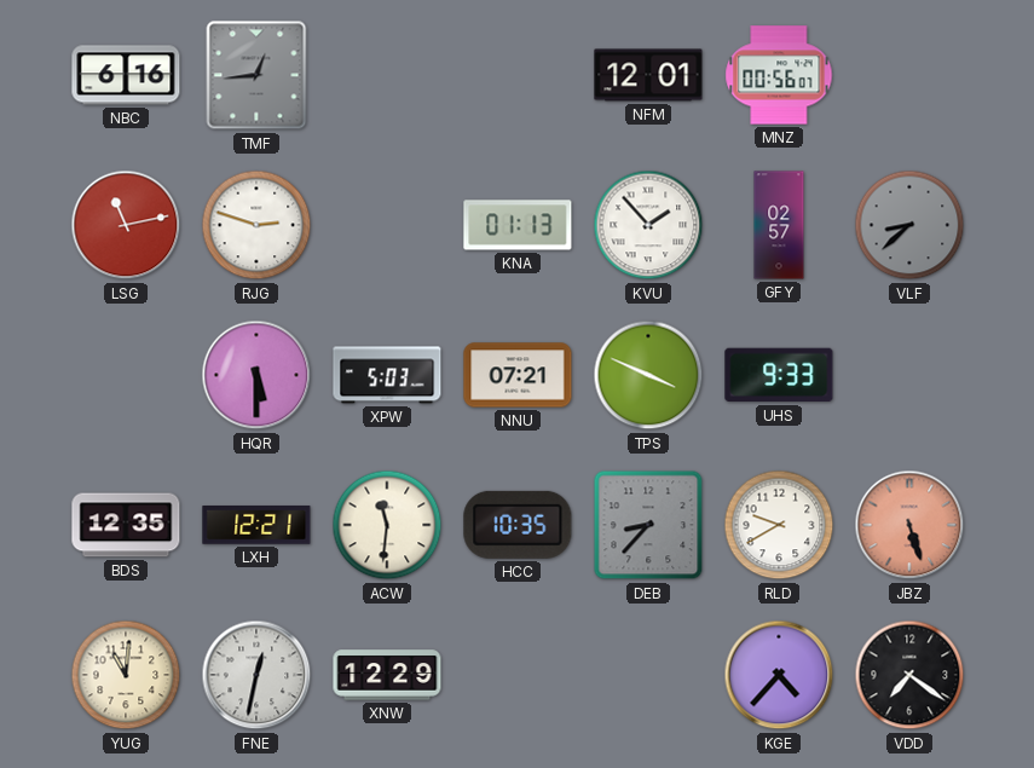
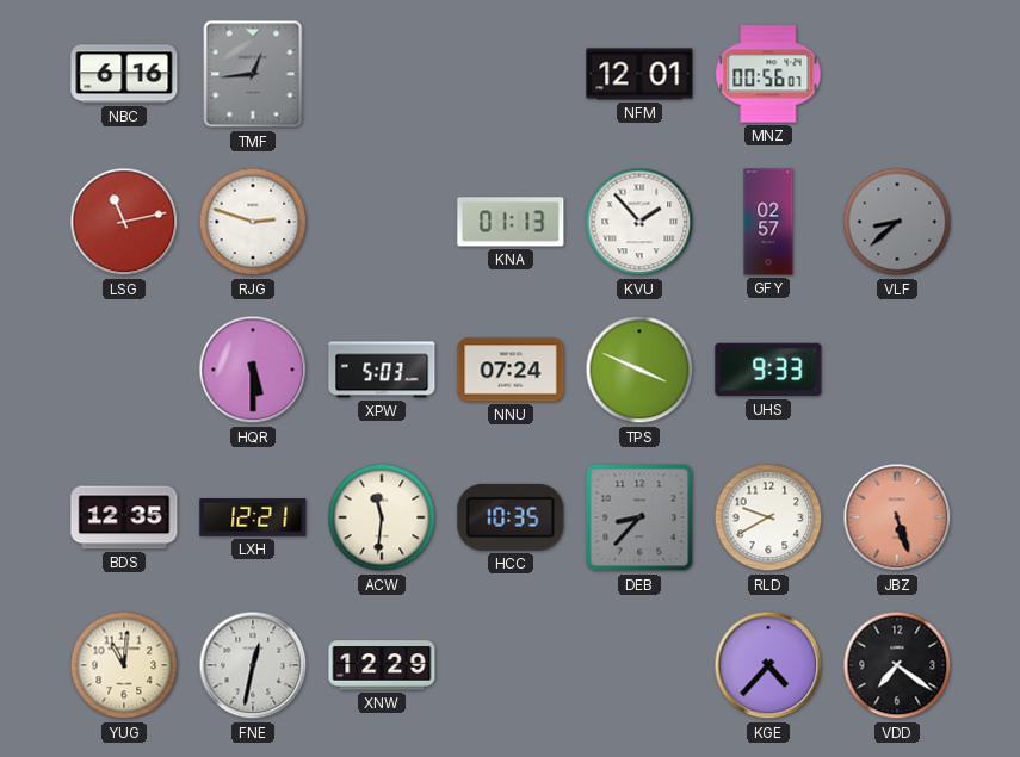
NNU: 07:21 -> 07:24 (511, 370)
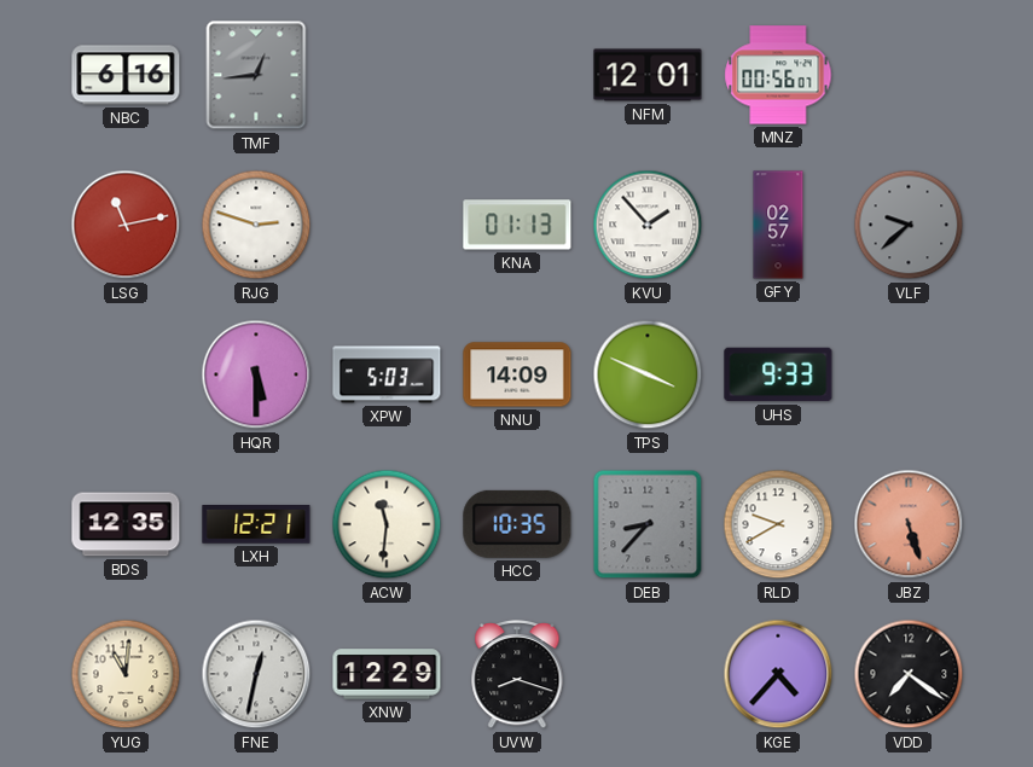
VLF: 8:38 -> 9:38 (909, 225)
NNU: 07:24 -> 14:09 (517, 374)
UVW: none -> 8:18 (517, 674)
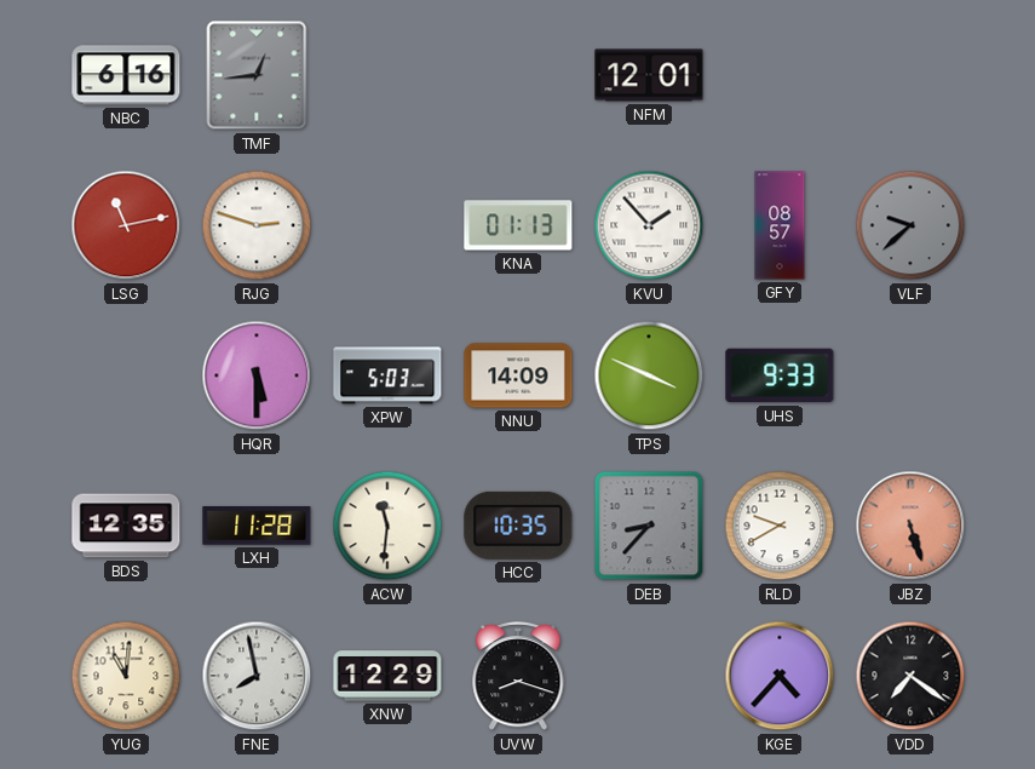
MNZ: 00:56 -> none (778, 75)
GFY: 02:57 -> 08:57 (780, 225)
LXH: 12:21 -> 11:28 (257, 527)
FNE: 12:32 -> 7:58 (257, 676)
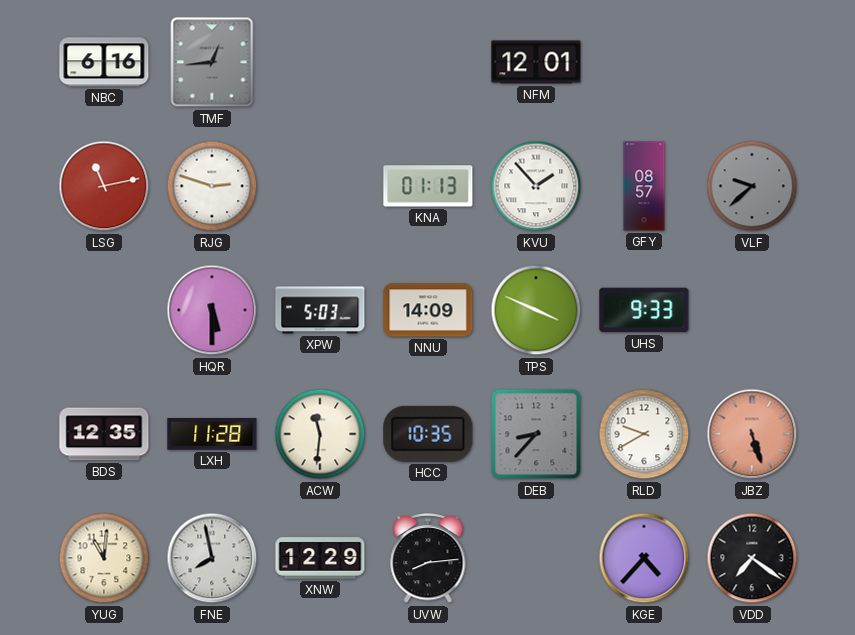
UVW: 8:18 -> 8:14 (428, 558)
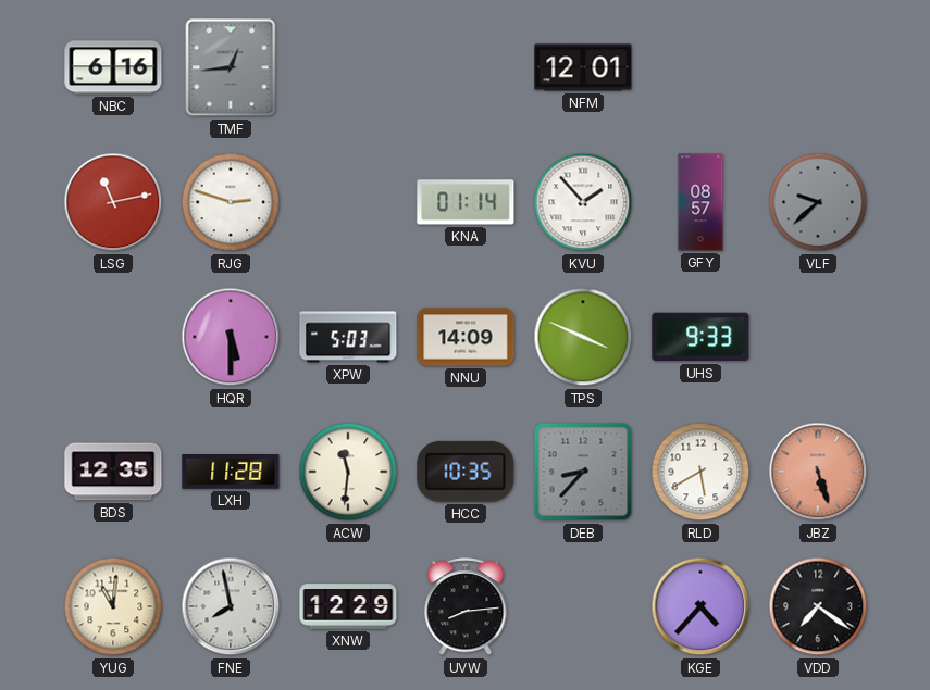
KNA: 01:13 -> 01:14 (466, 202)
RLD: 9:40 -> 5:40 (700, 472)
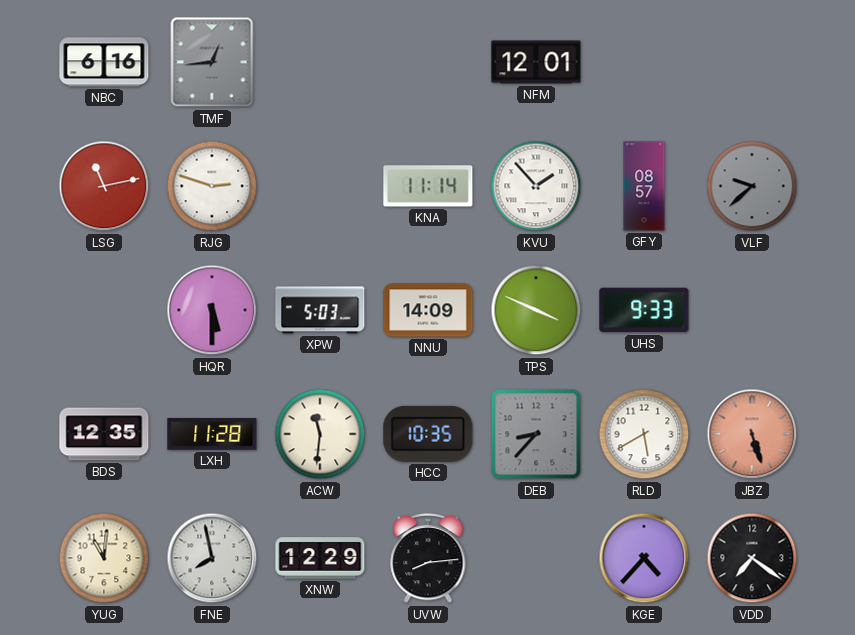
KNA: 01:14 -> 11:14 (428, 186)
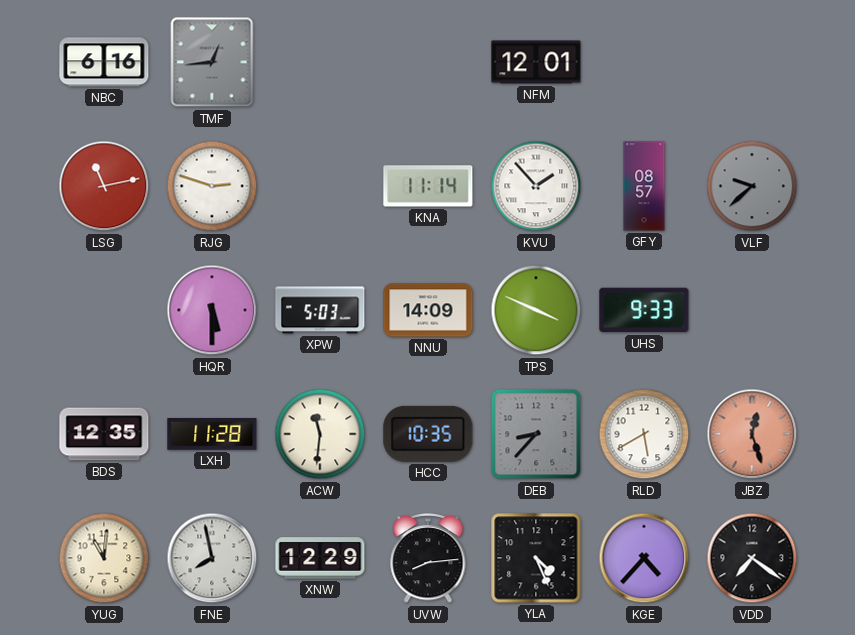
JBZ: 5:27 -> 12:27 (752, 434)
YLA: none -> 4:26 (536, 558)
